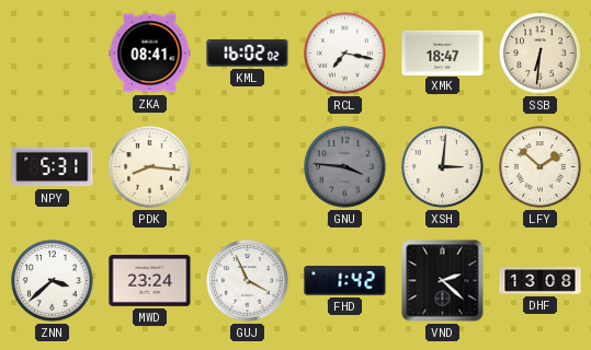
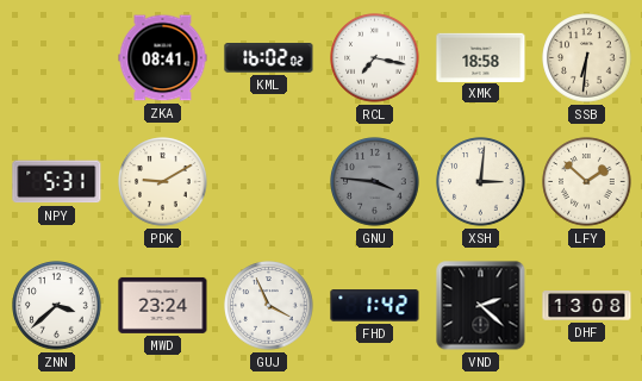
XMK: 18:47 -> 18:58 (481, 57)
PDK: 8:16 -> 9:10 (163, 182)
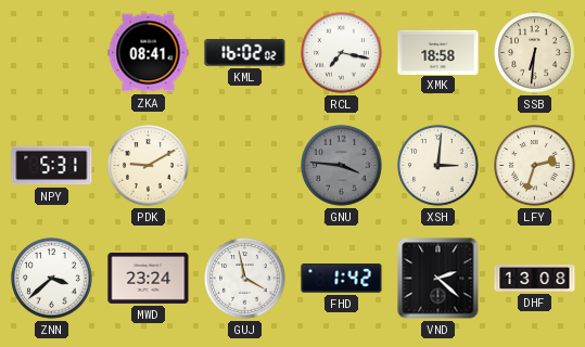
LFY: 1:52 -> 2:33 (535, 166)
GUJ: 3:56 -> 3:58 (245, 279)
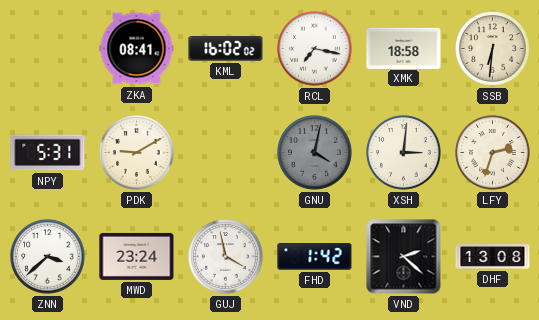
GNU: 3:46 -> 4:02 (315, 153)
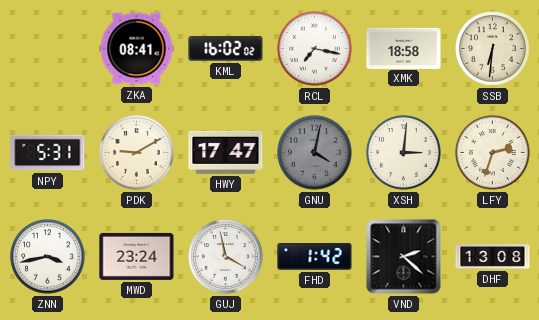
HWY: none -> 17:47 (226, 152)
ZNN: 3:38 -> 3:43 (48, 257)
